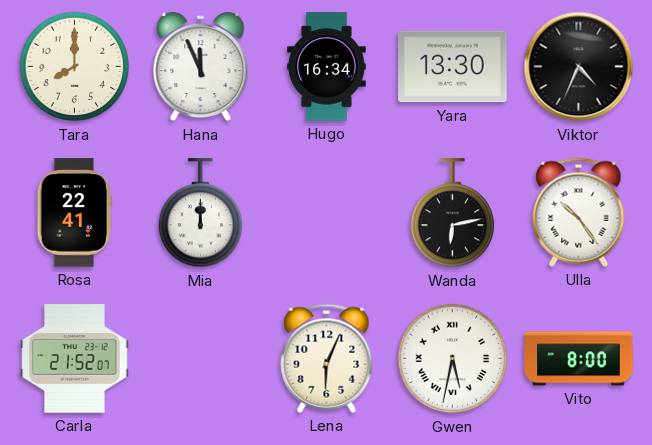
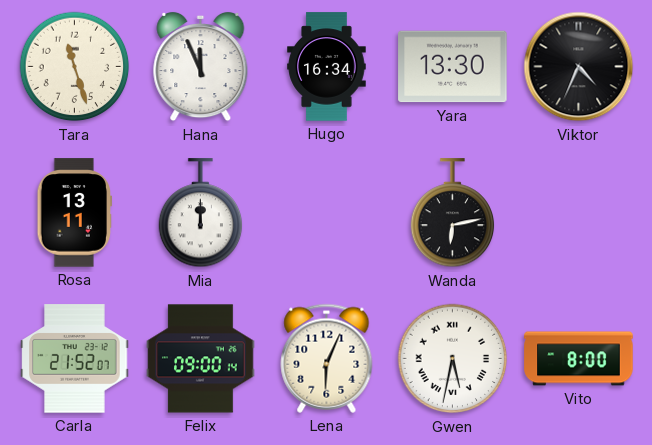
Tara: 8:00 -> 11:27 (75, 67)
Rosa: 22:41 -> 13:11 (75, 213)
Ulla: 10:24 -> none (579, 212)
Felix: none -> 09:00 (201, 359)
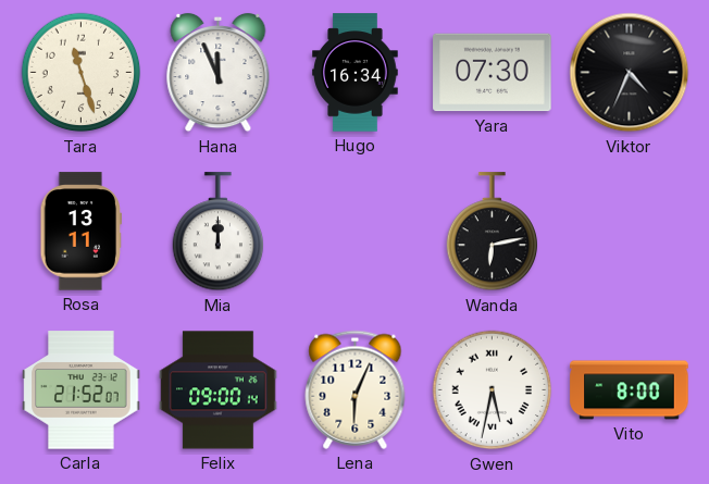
Yara: 13:30 -> 07:30 (493, 73)
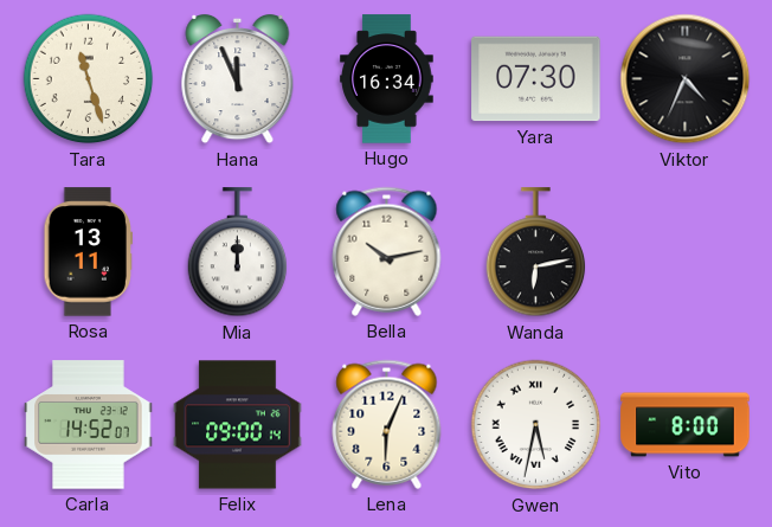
Bella: none -> 10:13 (387, 251)
Carla: 21:52 -> 14:52 (89, 425)
